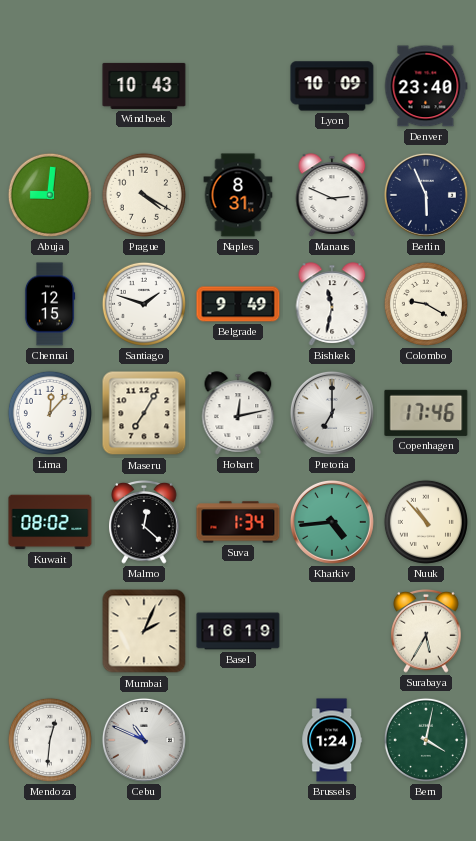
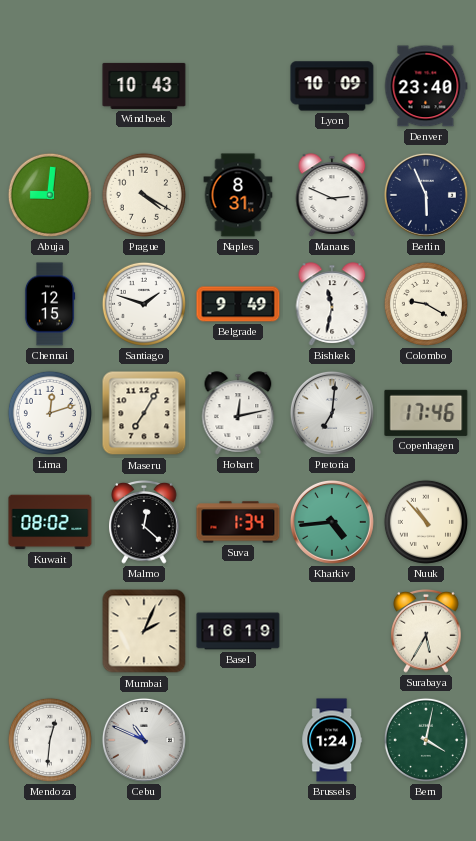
Lima: 12:07 -> 12:12 (50, 413)
Pretoria: 7:00 -> 7:01 (332, 413)
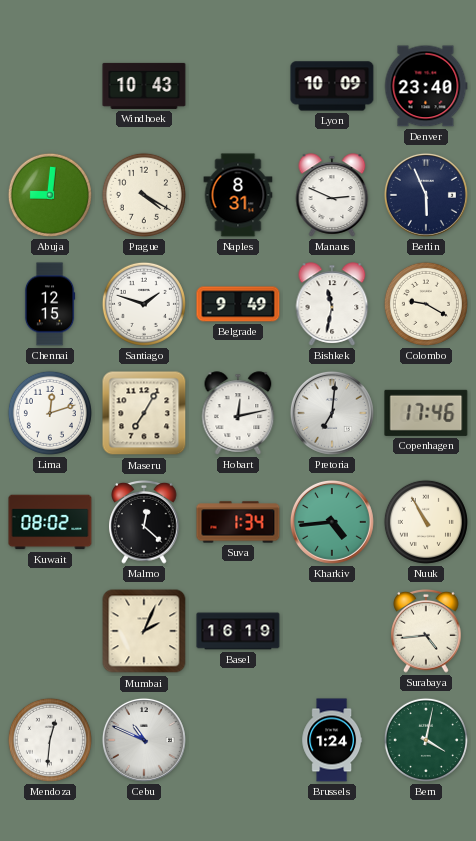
Nuuk: 10:53 -> 10:55 (426, 522)
Surabaya: 5:35 -> 4:44 (426, 632)
